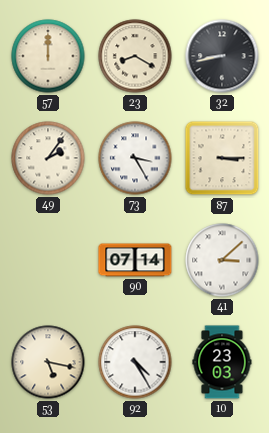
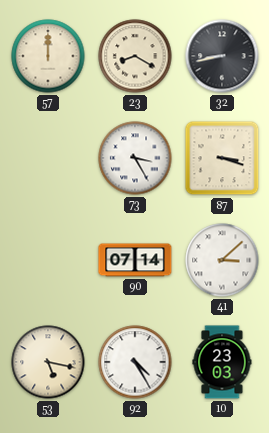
49: 2:06 -> none (48, 158)
87: 3:15 -> 3:18 (222, 158)
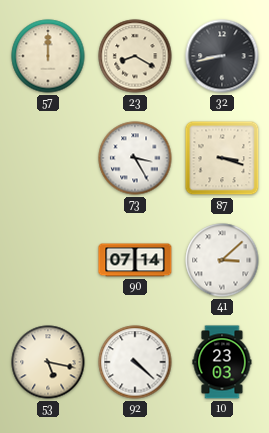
92: 4:25 -> 4:22 (135, 362)
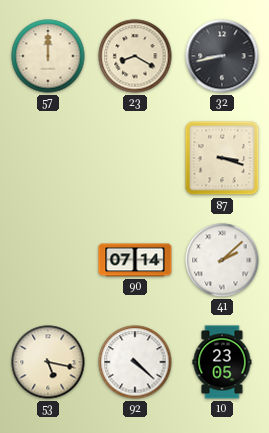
73: 3:25 -> none (135, 158)
41: 3:08 -> 2:08 (222, 260)
10: 23:03 -> 23:05 (222, 362)
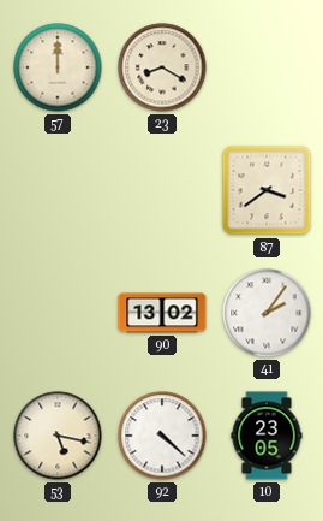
32: 8:43 -> none (222, 56)
87: 3:18 -> 3:39 (267, 190)
90: 07:14 -> 13:02 (162, 313)
41: 2:08 -> 2:06 (267, 313)
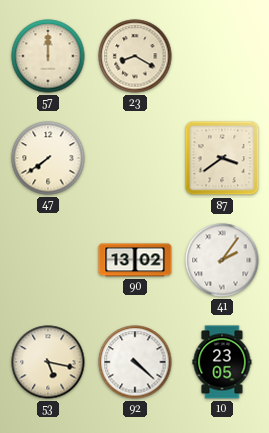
47: none -> 7:39 (48, 158)
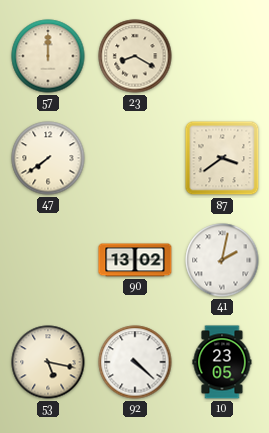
41: 2:06 -> 2:02 (222, 260)
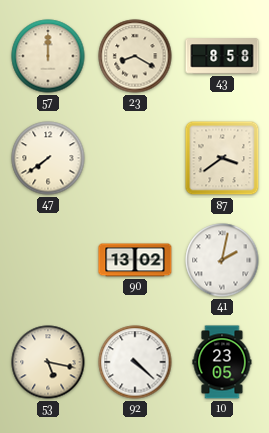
43: none -> 8:58 (222, 56)
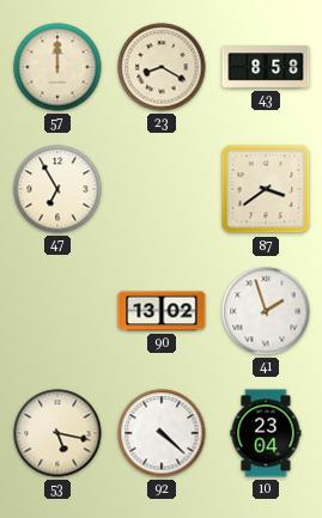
47: 7:39 -> 6:55 (57, 189)
41: 2:02 -> 1:57 (266, 311)
10: 23:05 -> 23:04 (266, 433)
